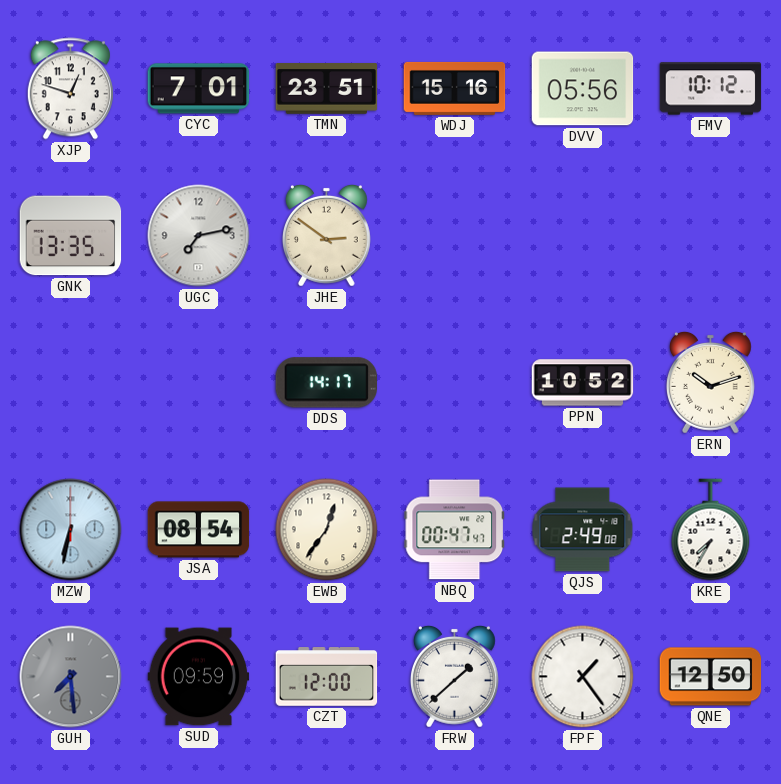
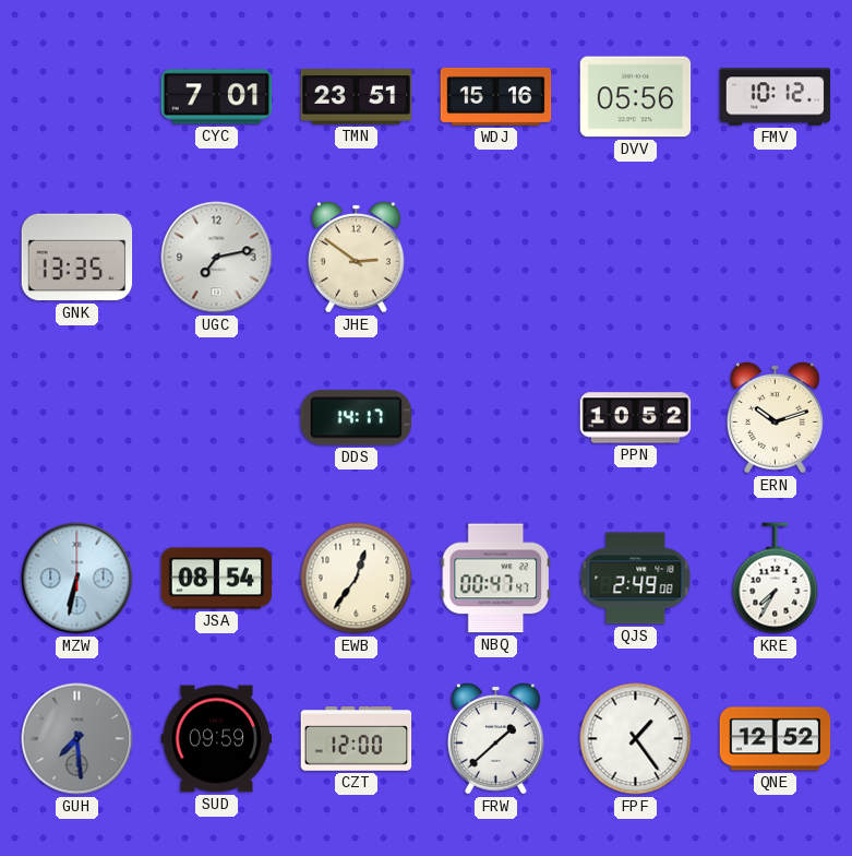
XJP: 12:48 -> none (70, 89)
QNE: 12:50 -> 12:52 (776, 739)
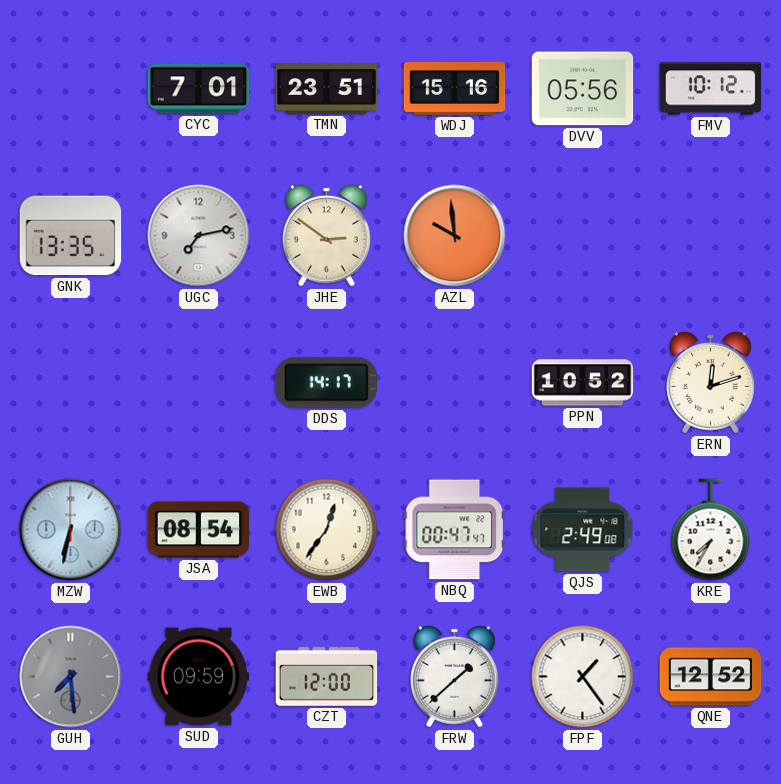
AZL: none -> 9:59 (455, 236)
ERN: 10:12 -> 12:12 (710, 382)
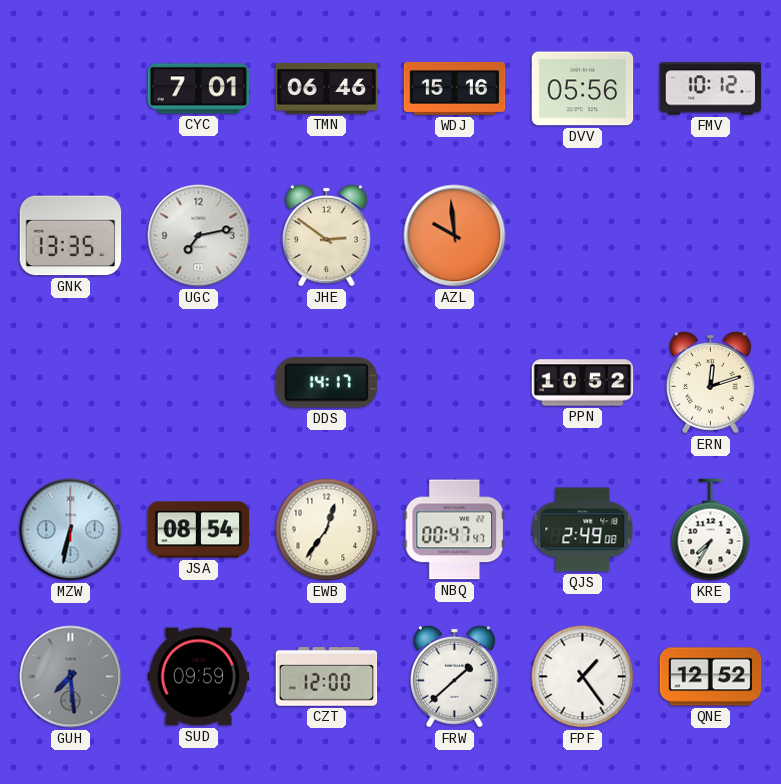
TMN: 23:51 -> 06:46 (327, 89)
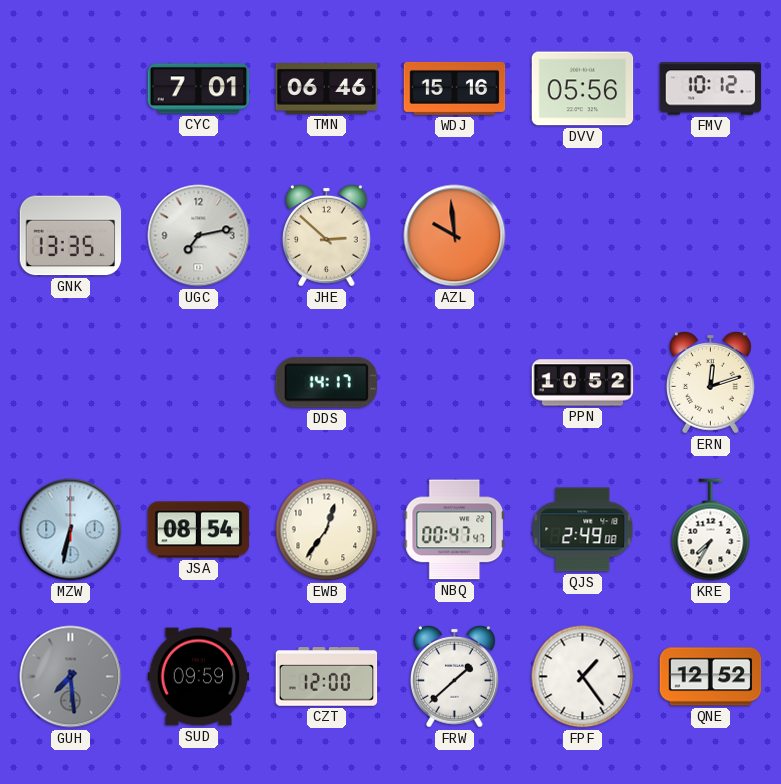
JHE: 2:51 -> 2:52 (326, 235)
